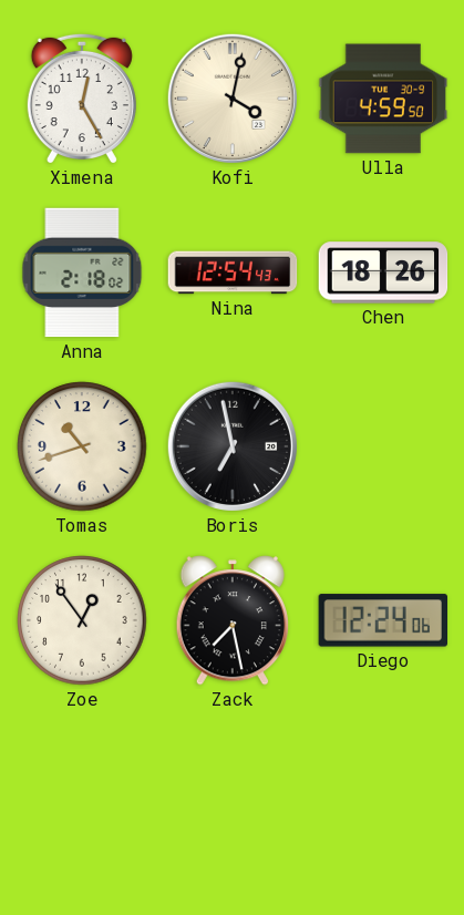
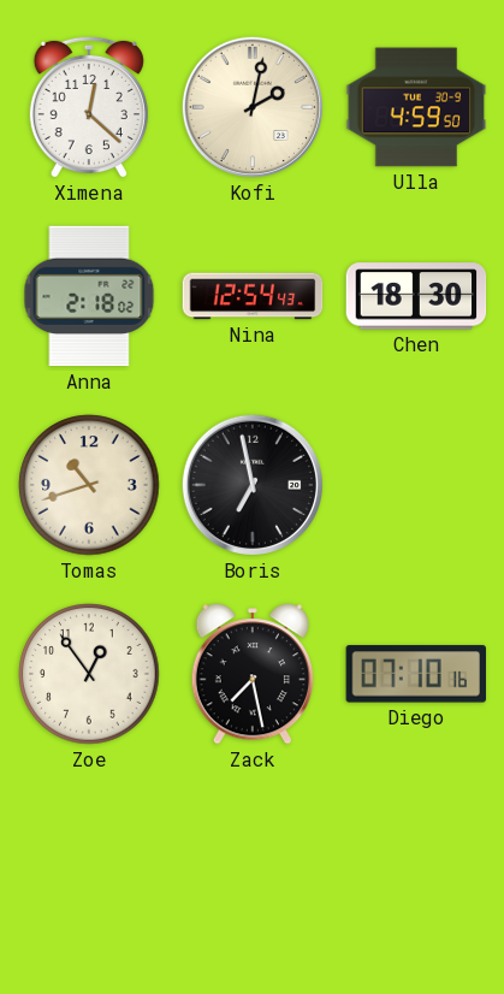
Ximena: 12:25 -> 12:22 (89, 107)
Kofi: 4:02 -> 2:02 (253, 107)
Chen: 18:26 -> 18:30 (416, 296)
Diego: 12:24 -> 07:10 (415, 674)
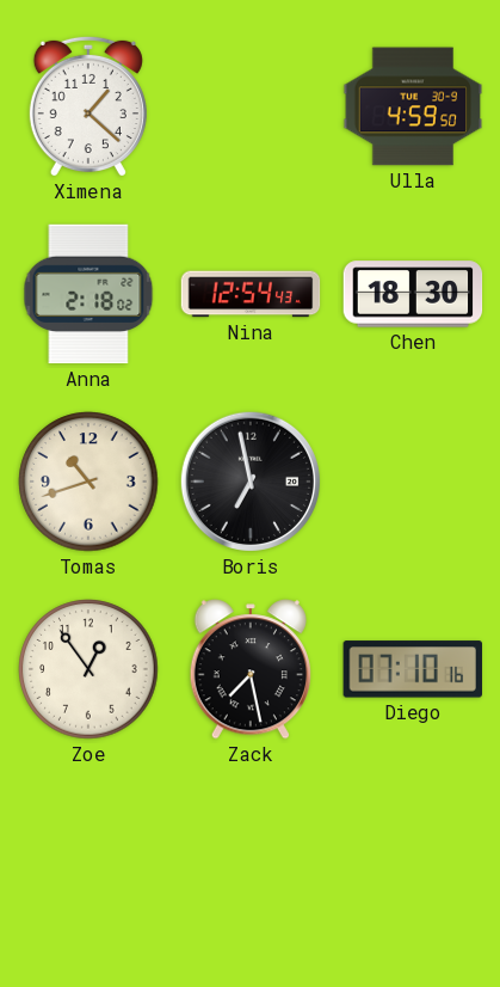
Ximena: 12:22 -> 1:22 (88, 106)
Kofi: 2:02 -> none (253, 107)
